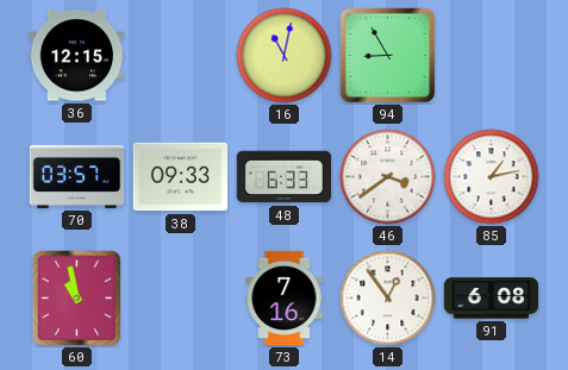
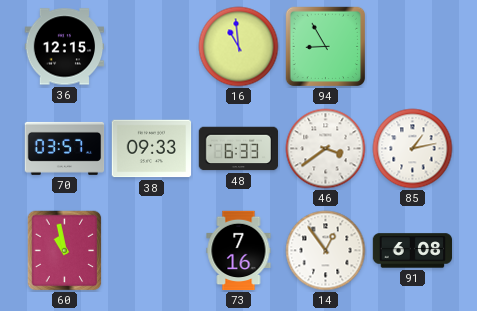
16: 11:02 -> 10:59 (239, 47)
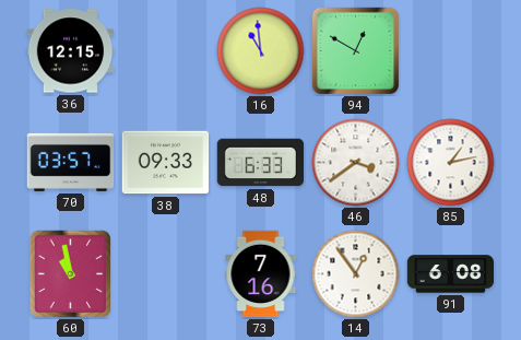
94: 8:55 -> 12:50 (356, 51)
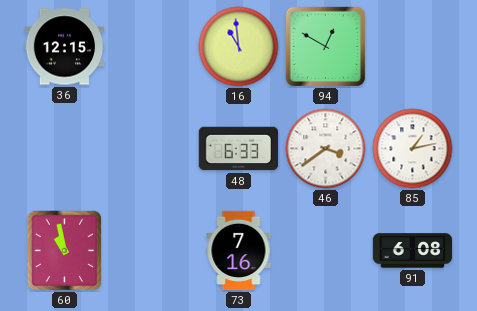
70: 03:57 -> none (71, 162)
38: 09:33 -> none (166, 163)
14: 12:54 -> none (356, 274)
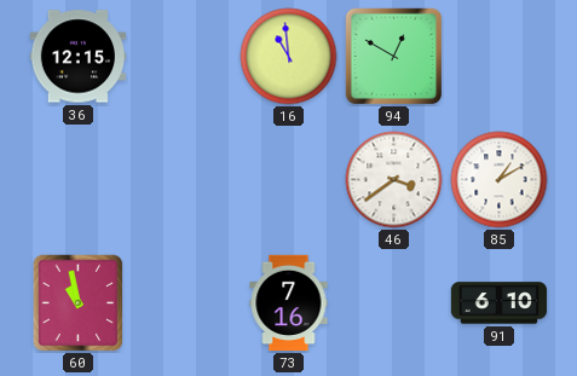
48: 6:33 -> none (239, 149)
85: 1:13 -> 1:10 (500, 180)
91: 6:08 -> 6:10 (500, 303)
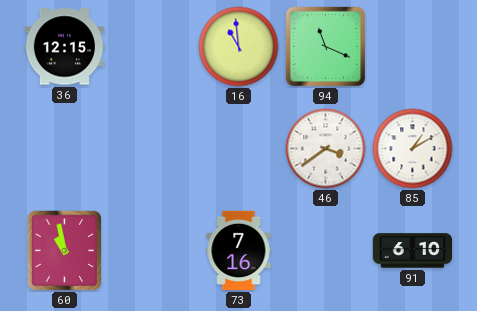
94: 12:50 -> 11:19 (326, 47)
